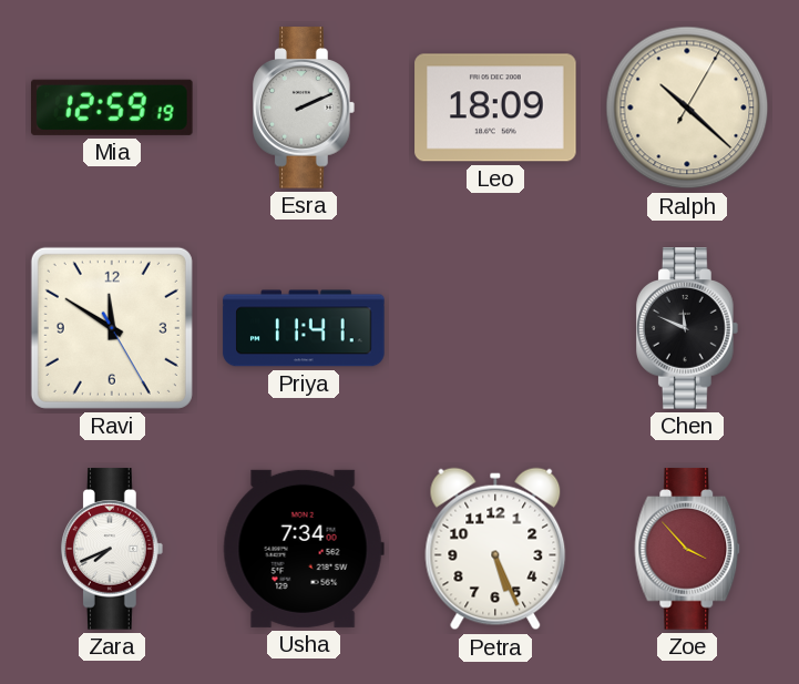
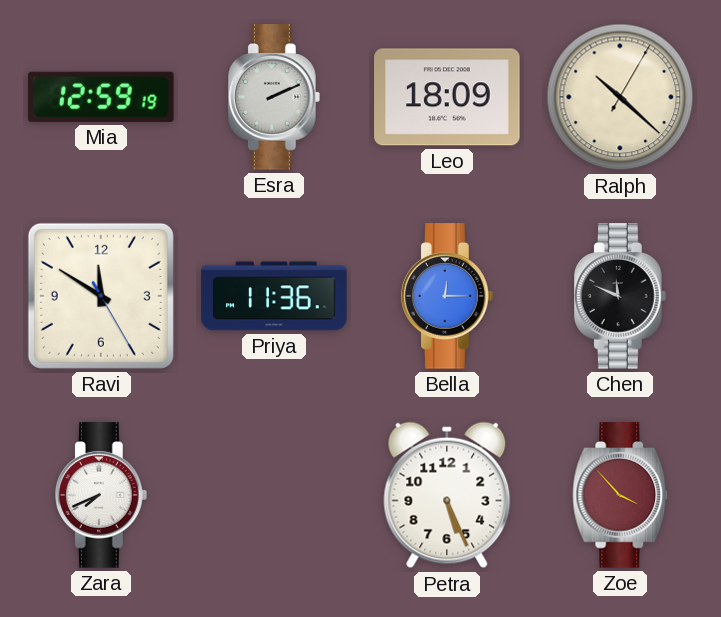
Priya: 11:41 -> 11:36 (274, 296)
Bella: none -> 12:15 (448, 296)
Usha: 7:34 -> none (304, 549)
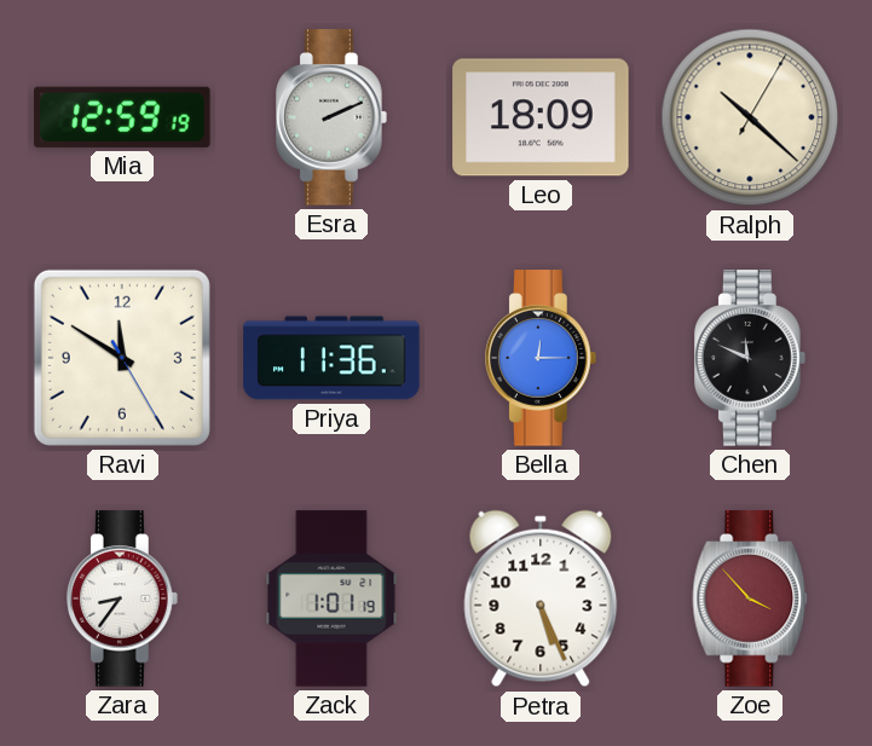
Zara: 7:41 -> 8:36 (123, 598)
Zack: none -> 1:01 (331, 598)
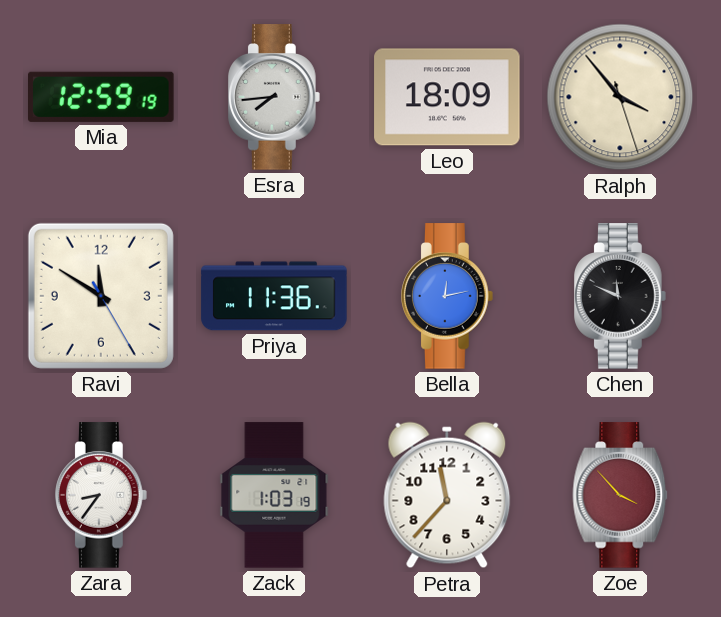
Esra: 2:11 -> 7:44 (275, 97)
Ralph: 10:22 -> 3:53 (620, 97)
Bella: 12:15 -> 12:13 (448, 296)
Zack: 1:01 -> 1:03 (274, 495)
Petra: 5:26 -> 11:37 (447, 495)
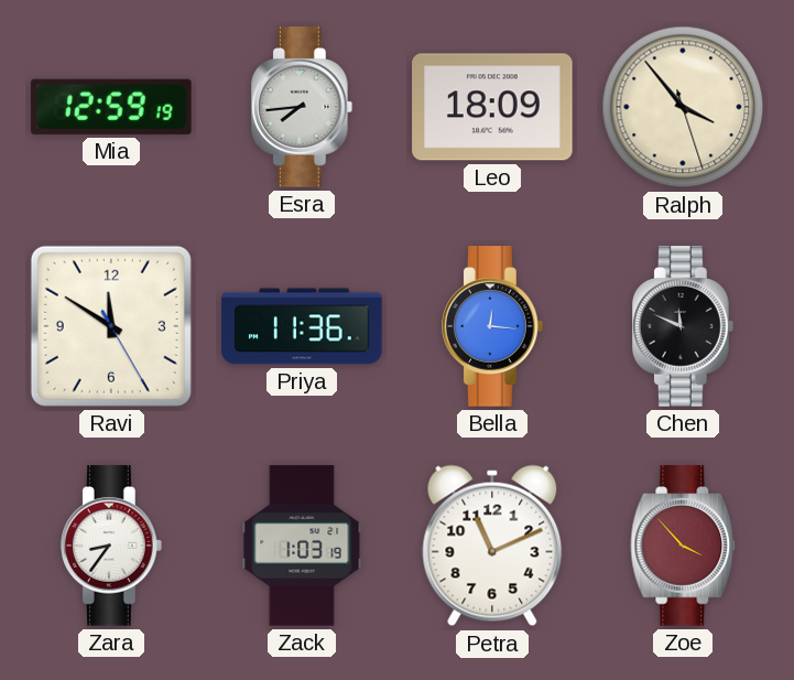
Bella: 12:13 -> 12:16 (493, 326)
Petra: 11:37 -> 11:11 (492, 546)
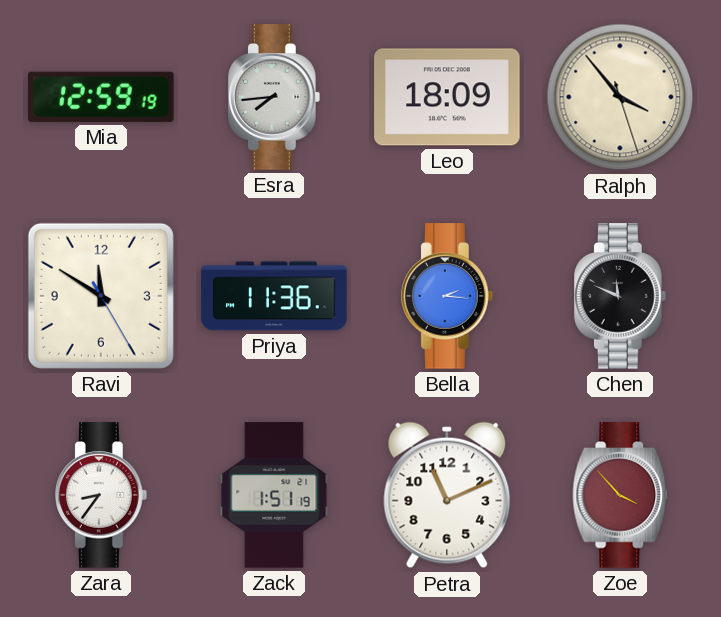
Bella: 12:16 -> 2:16 (448, 296)
Zack: 1:03 -> 1:51 (274, 495)
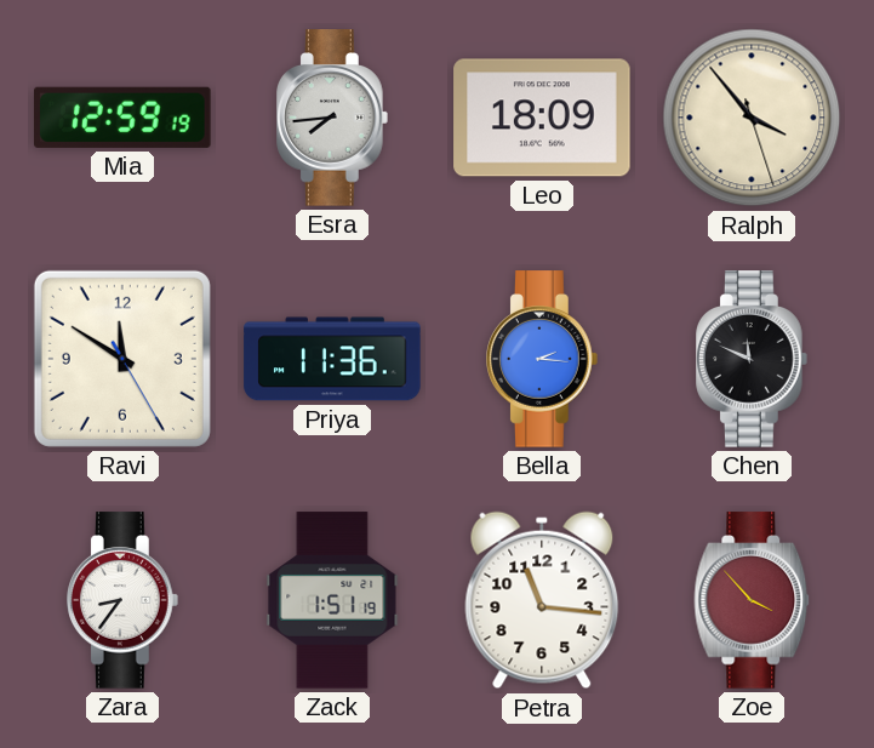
Petra: 11:11 -> 11:16 (542, 600)
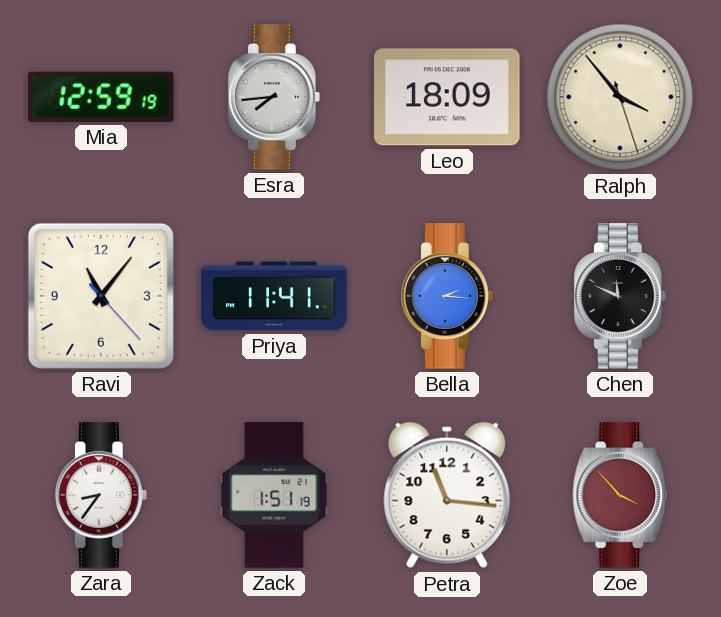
Ravi: 11:50 -> 11:06 (101, 296)
Priya: 11:36 -> 11:41 (274, 296)
